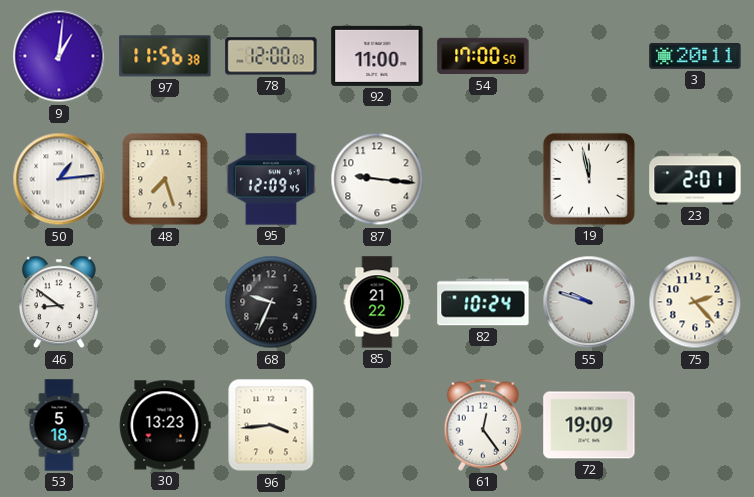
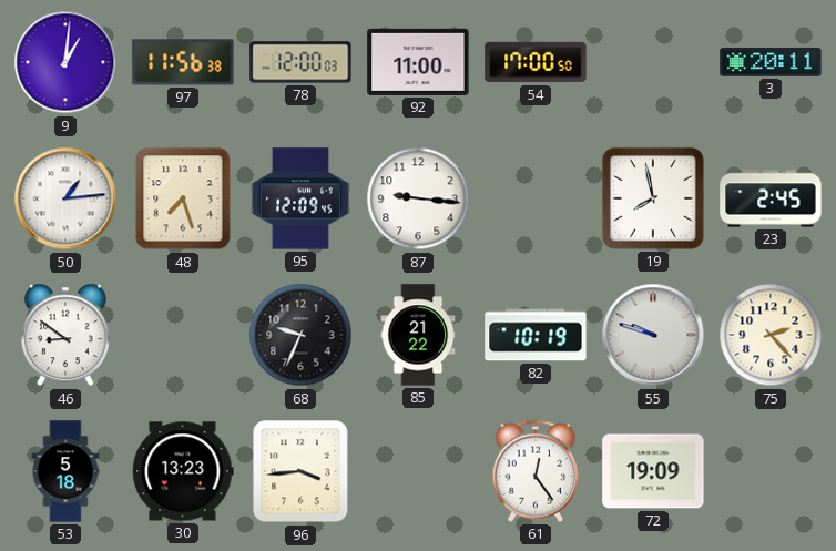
19: 11:58 -> 7:58 (653, 198)
23: 2:01 -> 2:45 (771, 198)
82: 10:24 -> 10:19 (536, 335)
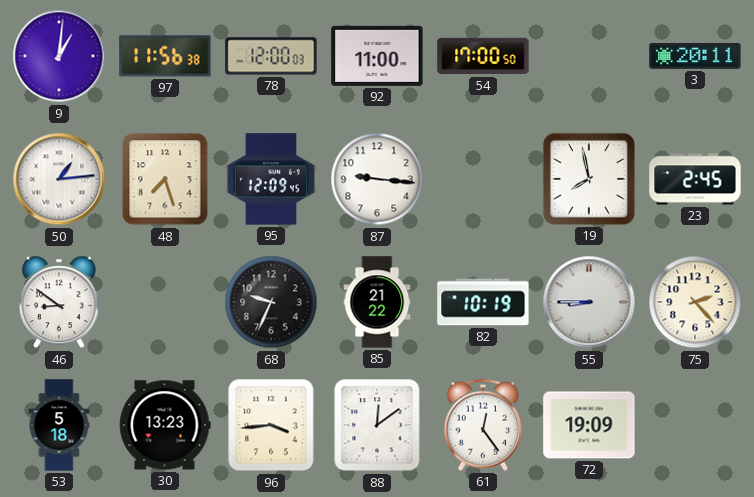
55: 9:48 -> 8:45 (589, 302)
88: none -> 12:09 (377, 425)
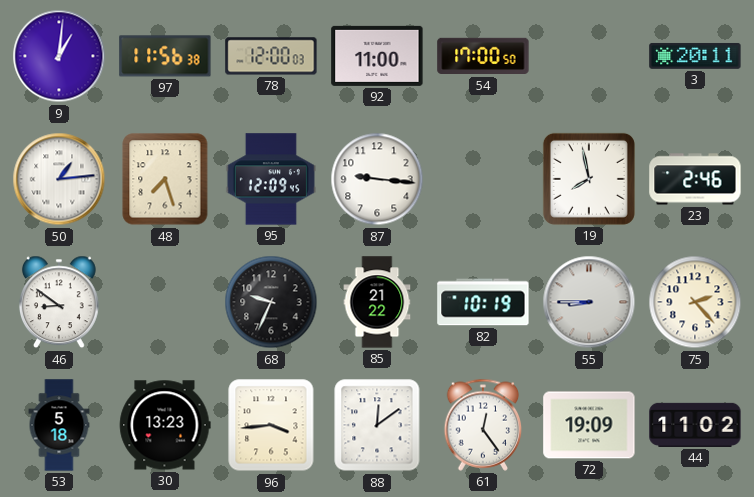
23: 2:45 -> 2:46 (695, 179)
44: none -> 11:02 (695, 425)
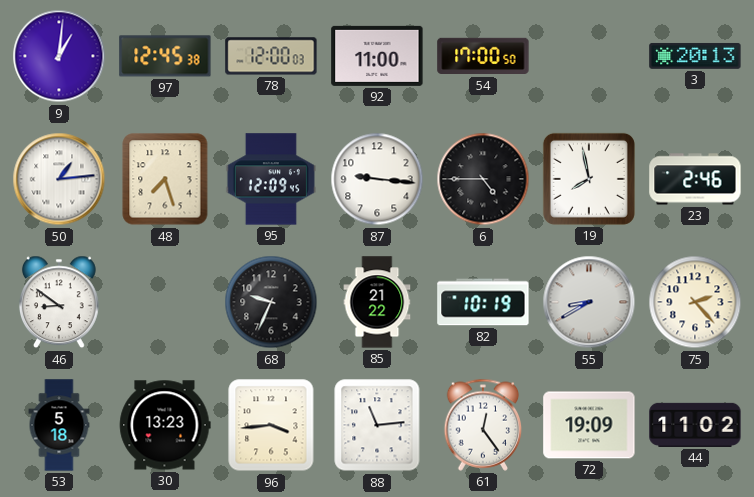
97: 11:56 -> 12:45 (165, 56)
3: 20:11 -> 20:13 (695, 56)
6: none -> 4:45 (483, 179)
55: 8:45 -> 8:40 (589, 302)
88: 12:09 -> 11:14 (377, 425)
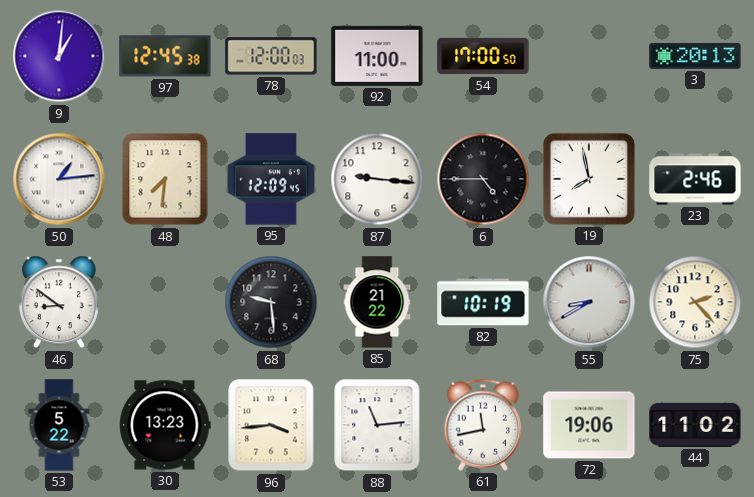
48: 7:27 -> 7:31 (165, 179)
68: 9:34 -> 9:29 (271, 302)
53: 5:18 -> 5:22 (59, 425)
61: 12:24 -> 11:43 (483, 425)
72: 19:09 -> 19:06 (589, 425)
